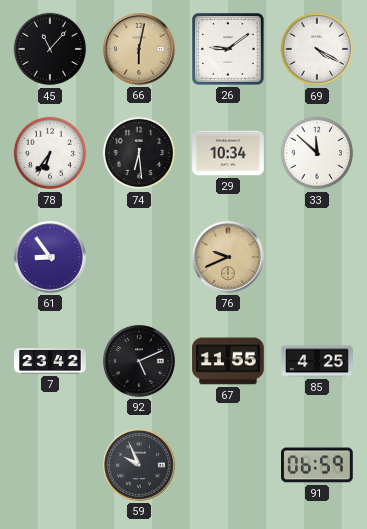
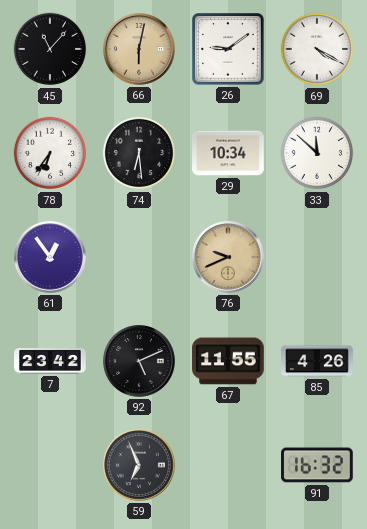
61: 8:54 -> 12:54 (51, 258)
85: 4:25 -> 4:26 (317, 361)
59: 9:56 -> 6:56 (140, 466)
91: 06:59 -> 16:32 (317, 465)
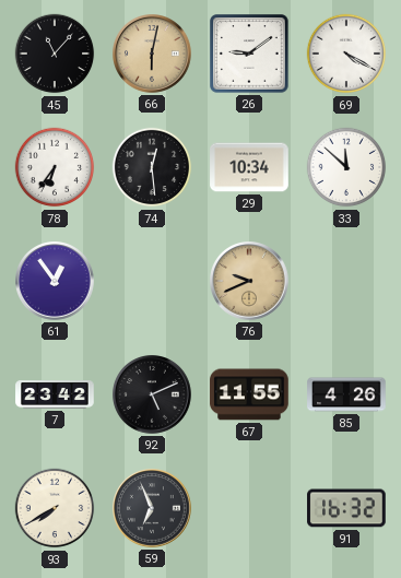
74: 6:29 -> 12:29 (152, 167)
93: none -> 7:40 (55, 508)
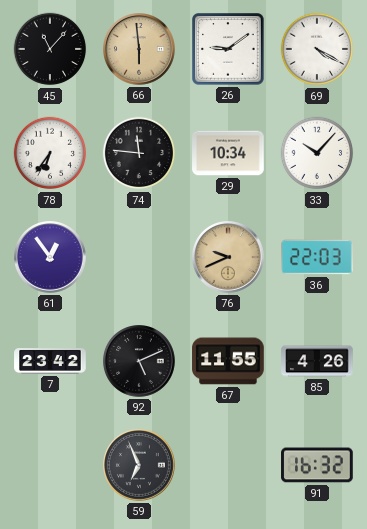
66: 6:02 -> 5:59 (140, 50)
74: 12:29 -> 11:46 (139, 153)
33: 11:52 -> 10:07 (317, 153)
36: none -> 22:03 (318, 257)
93: 7:40 -> none (55, 508)
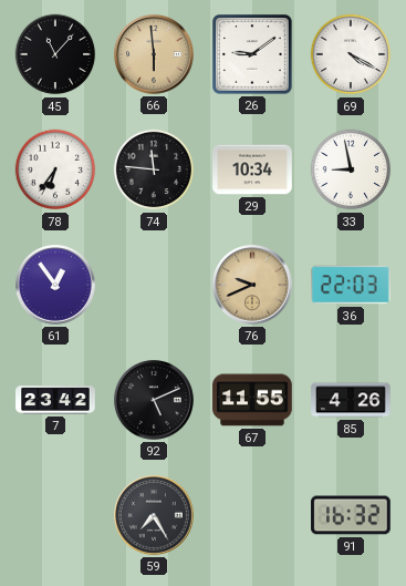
33: 10:07 -> 8:58 (351, 169)
59: 6:56 -> 7:25 (155, 516)
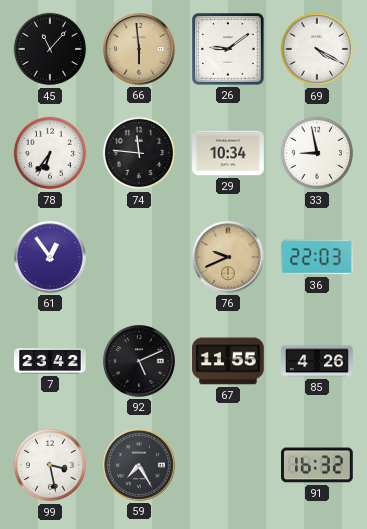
99: none -> 3:28 (50, 465)
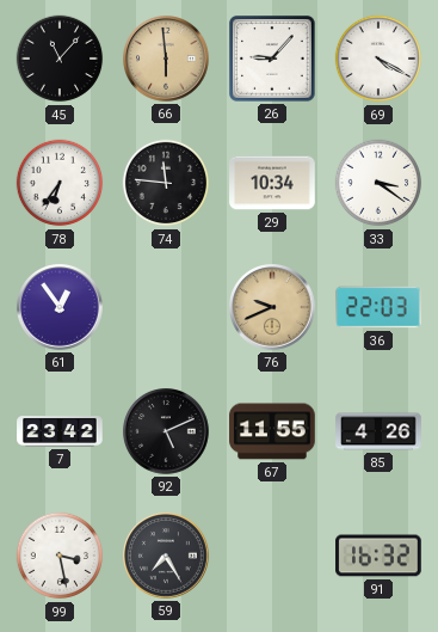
26: 9:09 -> 9:07 (272, 59)
33: 8:58 -> 3:21 (378, 183)
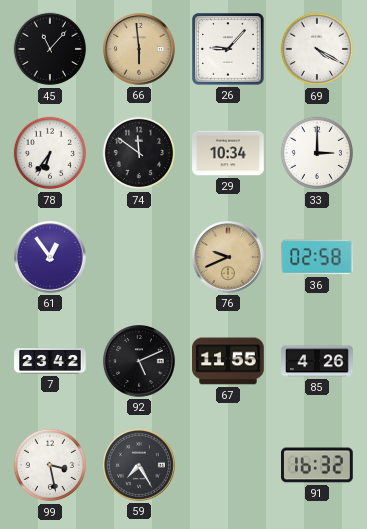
74: 11:46 -> 11:51 (139, 153)
33: 3:21 -> 3:00 (317, 153)
36: 22:03 -> 02:58 (318, 257)
